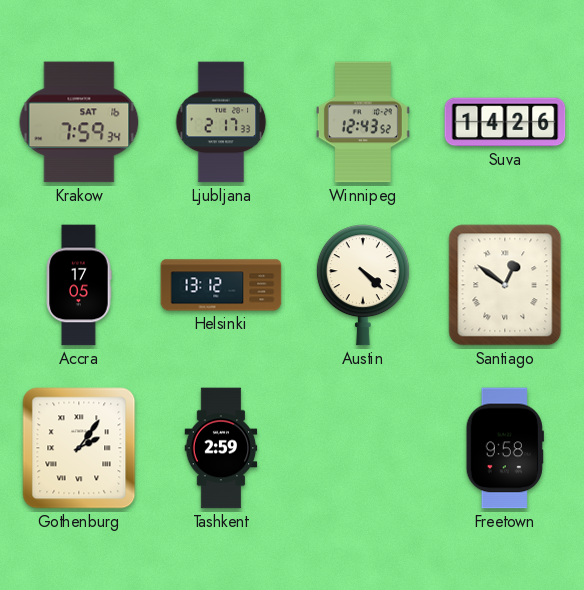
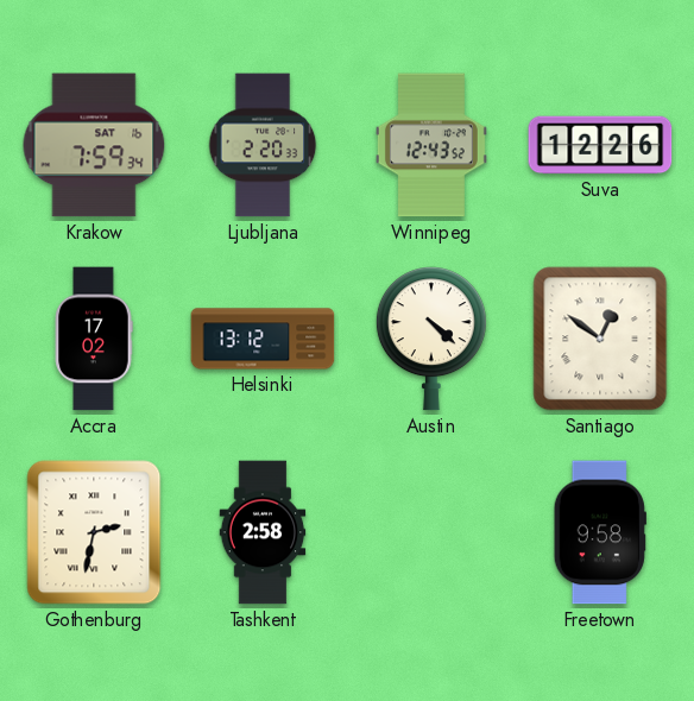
Ljubljana: 2:17 -> 2:20 (263, 145)
Suva: 14:26 -> 12:26 (600, 145)
Accra: 17:05 -> 17:02 (94, 339)
Gothenburg: 2:06 -> 2:32 (94, 532)
Tashkent: 2:59 -> 2:58 (263, 532)
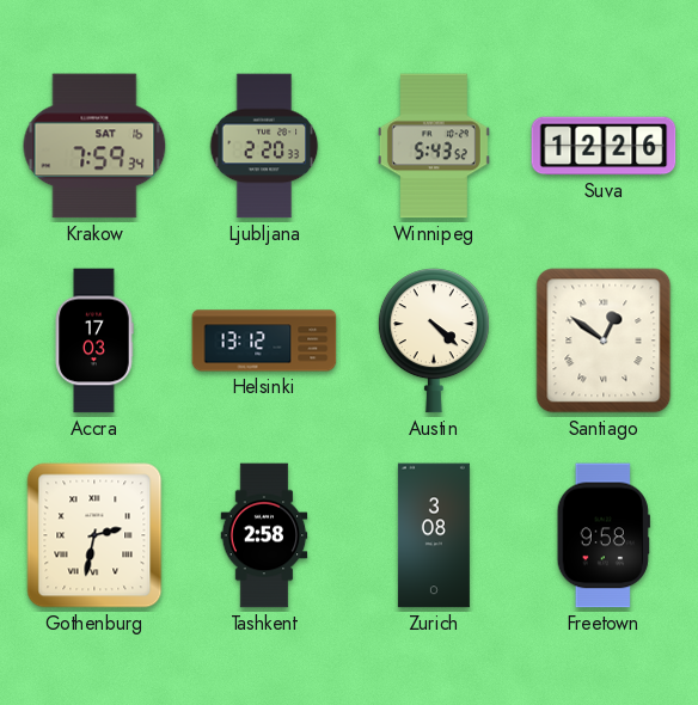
Winnipeg: 12:43 -> 5:43 (434, 146)
Accra: 17:02 -> 17:03 (94, 341)
Zurich: none -> 3:08 (434, 535)
